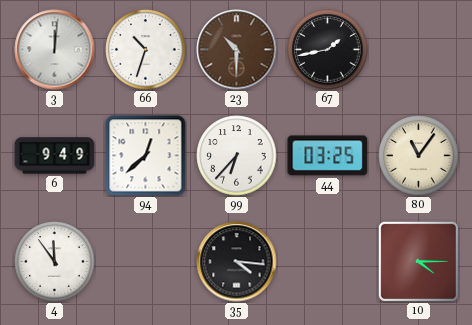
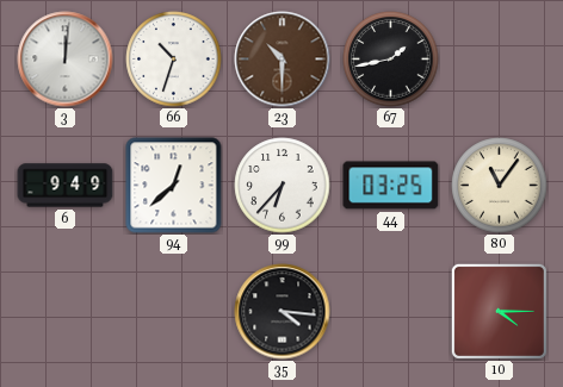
4: 11:54 -> none (55, 262)
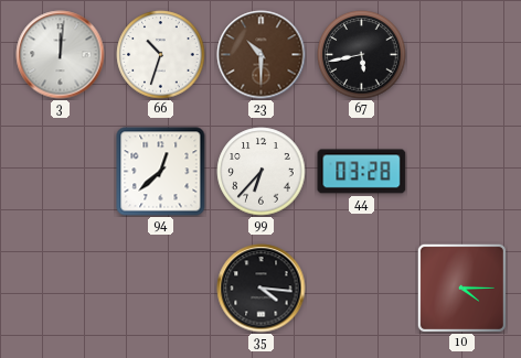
67: 1:43 -> 5:43 (362, 55)
6: 9:49 -> none (66, 186)
44: 03:25 -> 03:28 (362, 172)
80: 11:06 -> none (500, 186)
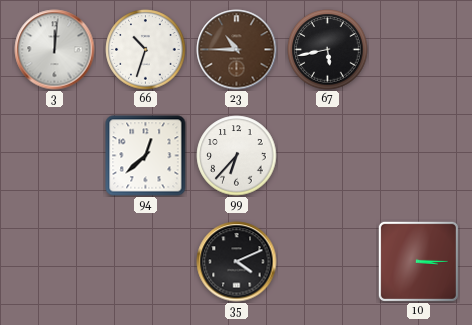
23: 10:30 -> 10:45 (237, 50)
44: 03:28 -> none (362, 172)
35: 4:16 -> 4:11 (237, 262)
10: 4:15 -> 3:15 (418, 261)
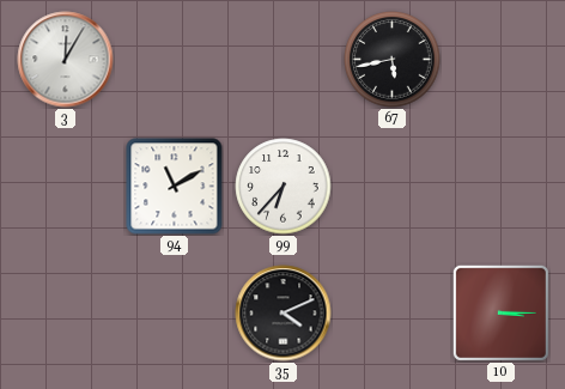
3: 12:01 -> 12:05 (66, 60)
66: 10:33 -> none (146, 50)
23: 10:45 -> none (237, 50)
94: 12:38 -> 11:10 (175, 187)
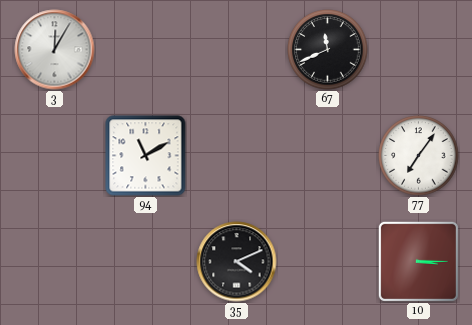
67: 5:43 -> 11:41 (328, 50)
99: 6:37 -> none (284, 187)
77: none -> 7:06 (419, 156)
